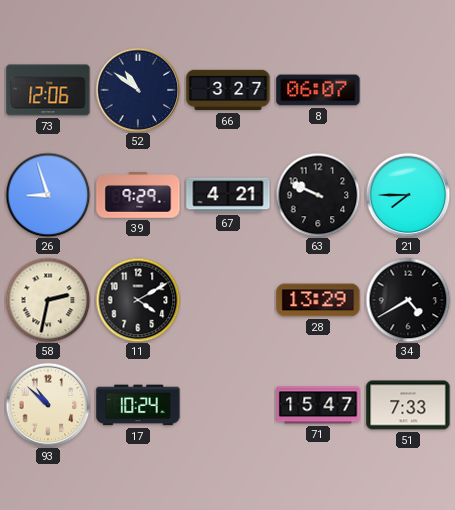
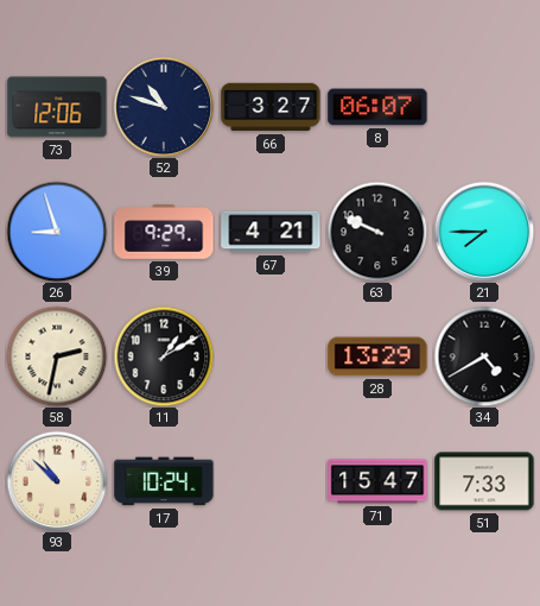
52: 10:51 -> 10:48 (164, 107)
11: 4:10 -> 1:10 (164, 356)
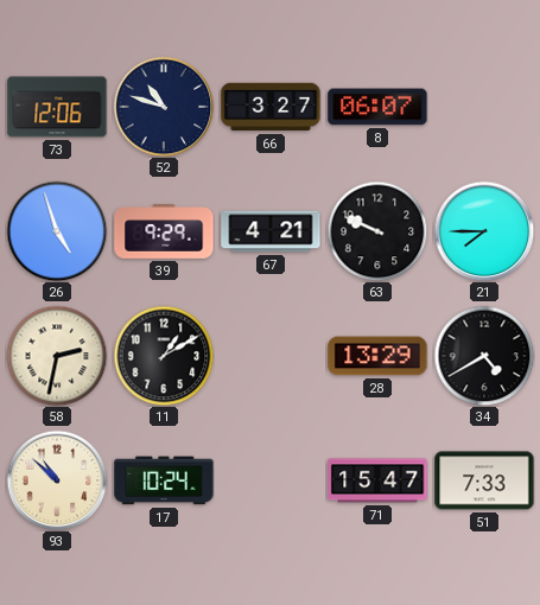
26: 8:57 -> 4:57 (57, 231)
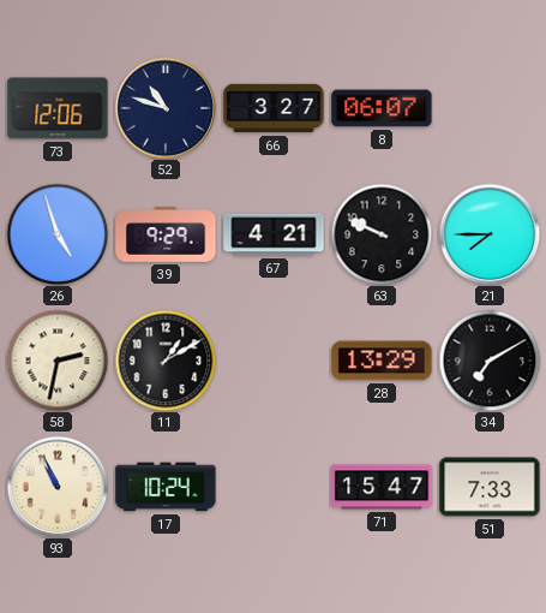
34: 4:40 -> 7:10 (490, 361)
93: 10:52 -> 10:56 (58, 487)
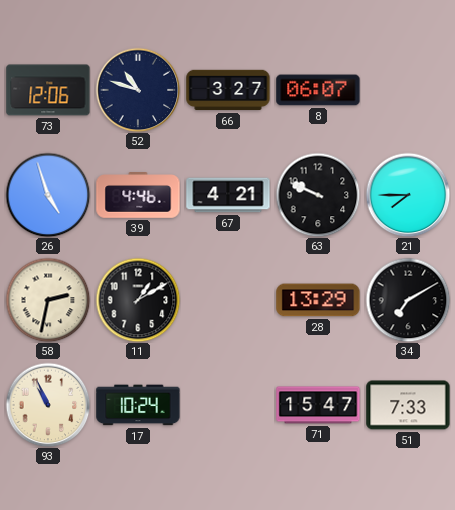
39: 9:29 -> 4:46 (138, 195)
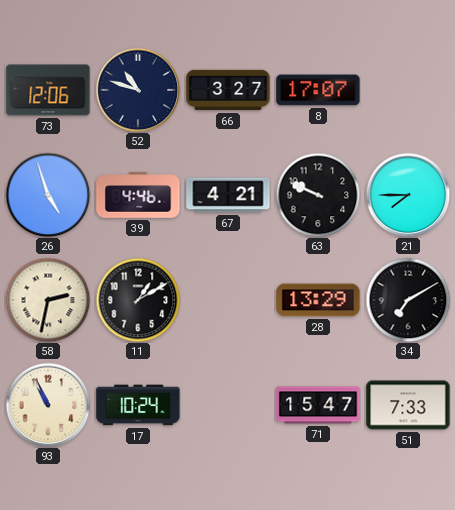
8: 06:07 -> 17:07 (318, 90)
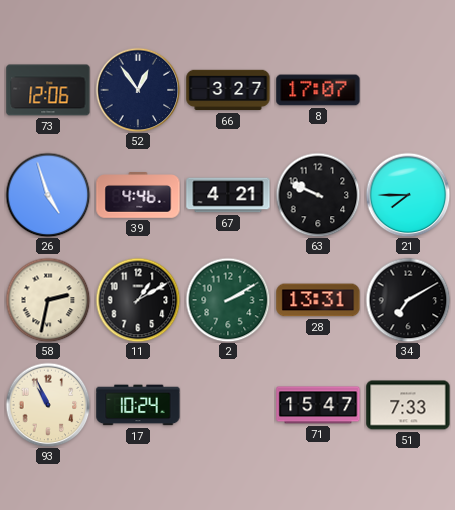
52: 10:48 -> 12:54 (138, 90)
2: none -> 2:10 (228, 300)
28: 13:29 -> 13:31 (318, 300)
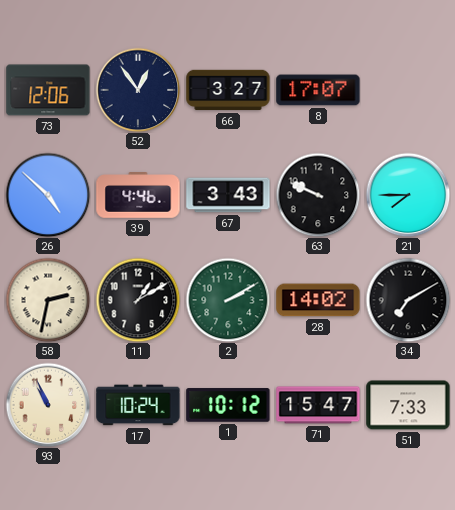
26: 4:57 -> 4:52 (48, 195)
67: 4:21 -> 3:43 (228, 195)
28: 13:31 -> 14:02 (318, 300)
1: none -> 10:12 (228, 405)
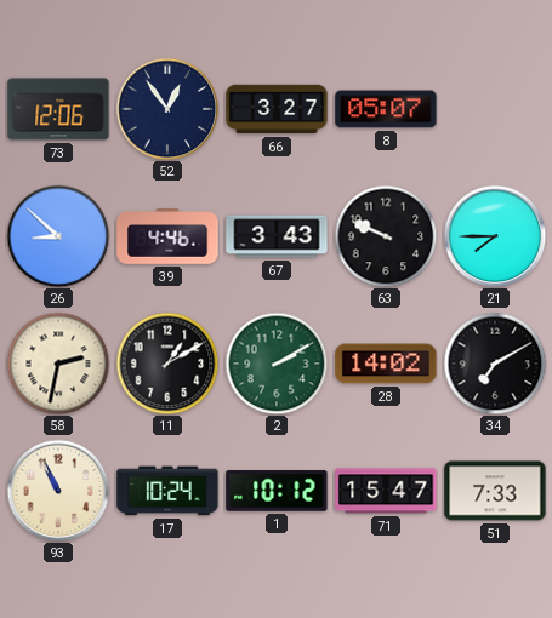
8: 17:07 -> 05:07 (386, 109)
26: 4:52 -> 8:52 (58, 236)
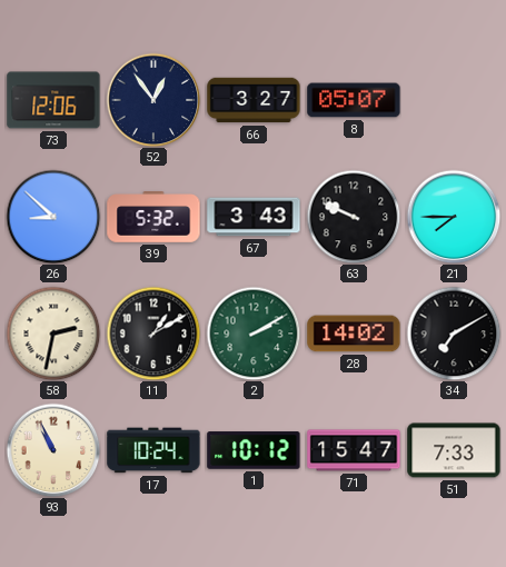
39: 4:46 -> 5:32 (153, 217)
